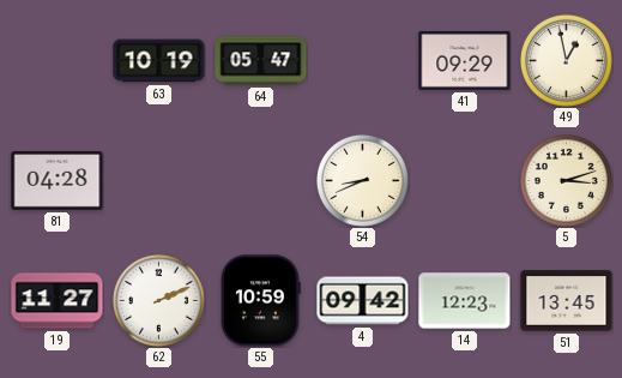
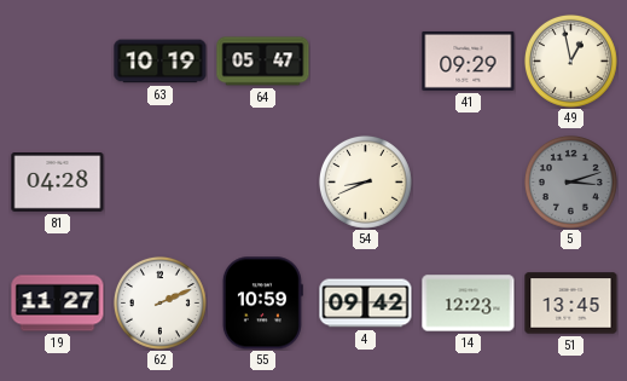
5 dial: cream -> grey (570, 181)
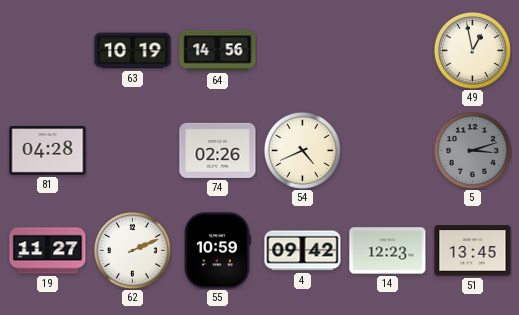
64: 05:47 -> 14:56 (218, 51)
41: 09:29 -> none (469, 60)
74: none -> 02:26 (218, 150)
54: 8:41 -> 4:41 (302, 150)
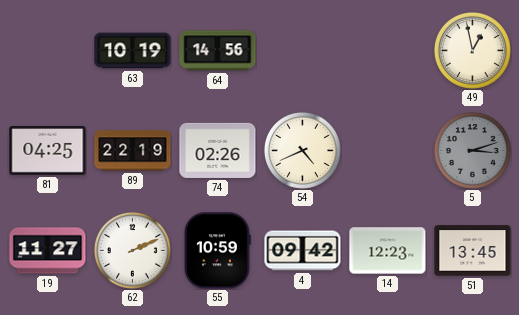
81: 04:28 -> 04:25 (48, 151)
89: none -> 22:19 (133, 151)
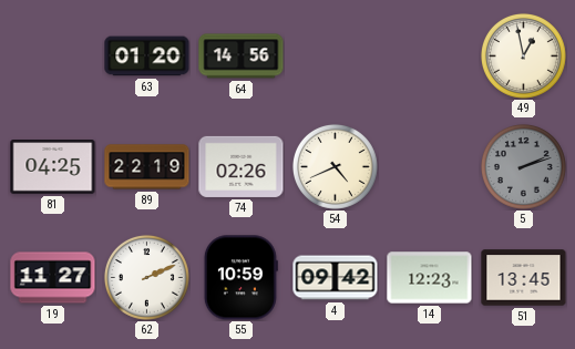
63: 10:19 -> 01:20 (147, 57)
5: 3:12 -> 2:12 (523, 166)
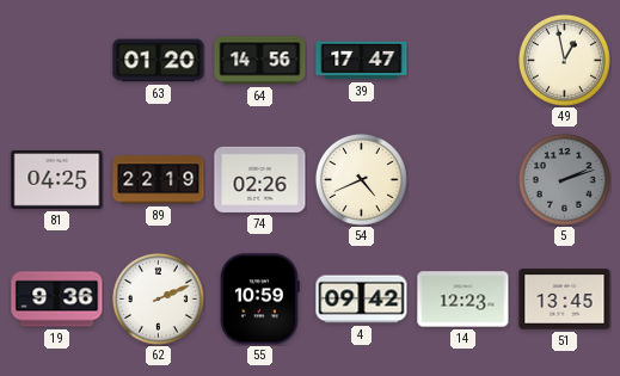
39: none -> 17:47 (362, 61)
19: 11:27 -> 9:36 (57, 300)
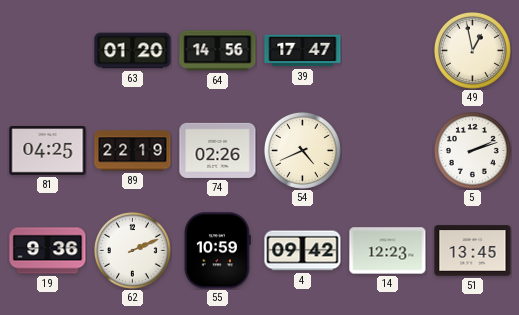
5 dial: grey -> white (472, 150)
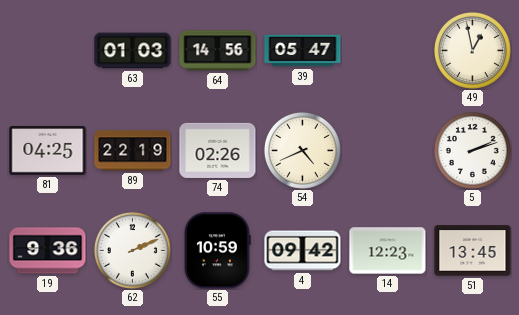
63: 01:20 -> 01:03 (133, 51)
39: 17:47 -> 05:47 (303, 51)
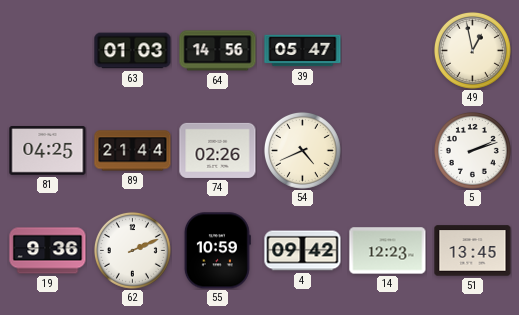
89: 22:19 -> 21:44 (133, 151)
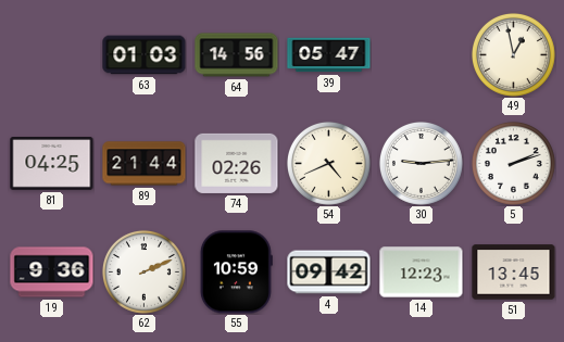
30: none -> 9:14 (421, 163)
